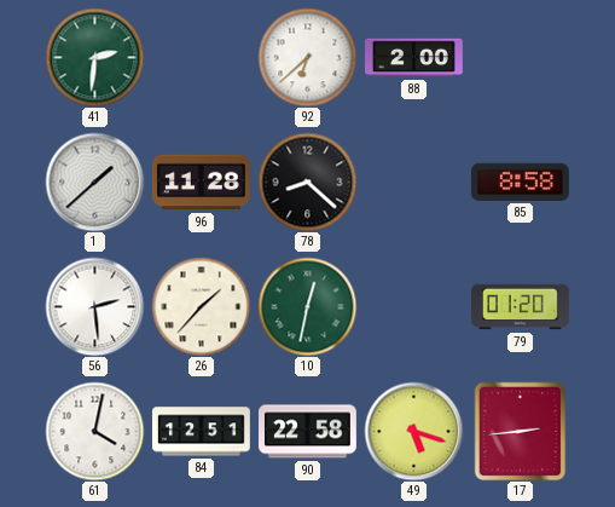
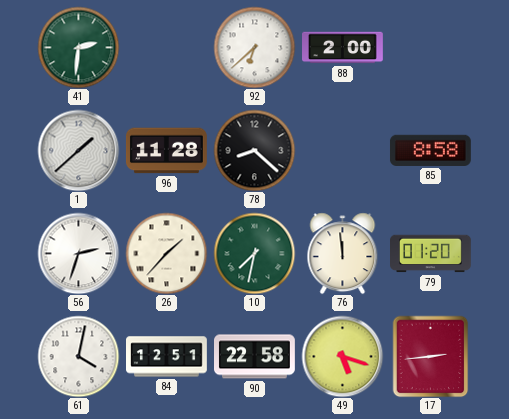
56: 2:29 -> 2:33 (78, 253)
10: 12:32 -> 7:32 (254, 253)
76: none -> 11:59 (343, 253)
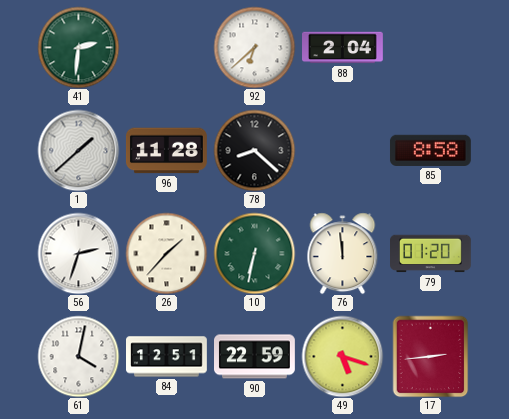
88: 2:00 -> 2:04 (343, 48)
10: 7:32 -> 6:32 (254, 253)
90: 22:58 -> 22:59 (255, 357)
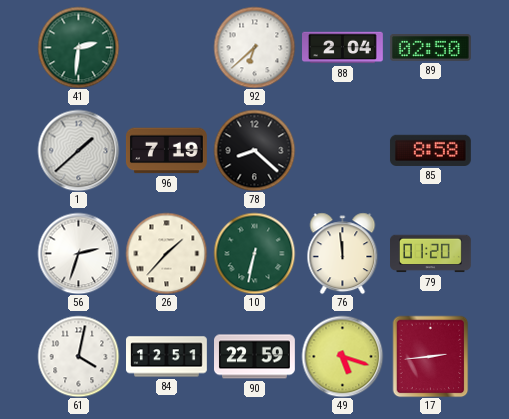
89: none -> 02:50 (430, 48)
96: 11:28 -> 7:19 (167, 151)
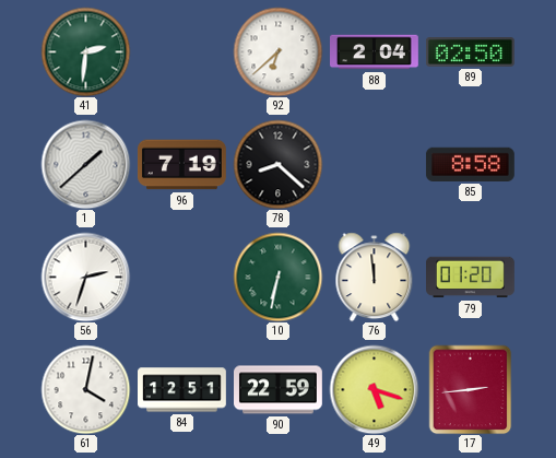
26: 1:37 -> none (166, 253)
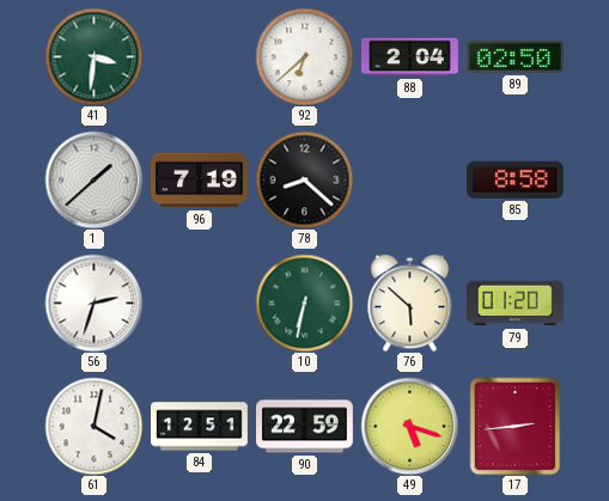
41: 2:31 -> 3:31 (93, 56)
76: 11:59 -> 5:52 (410, 303)
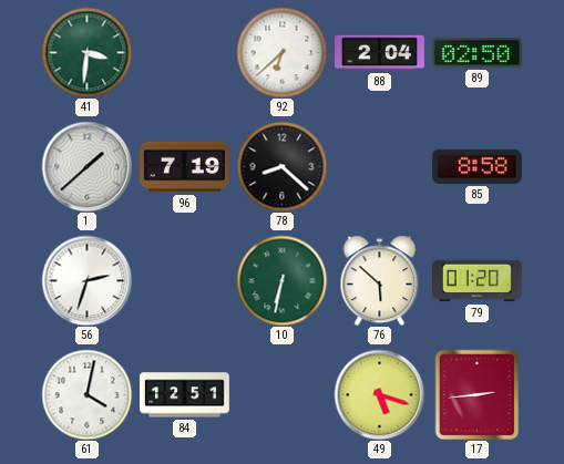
90: 22:59 -> none (305, 427)
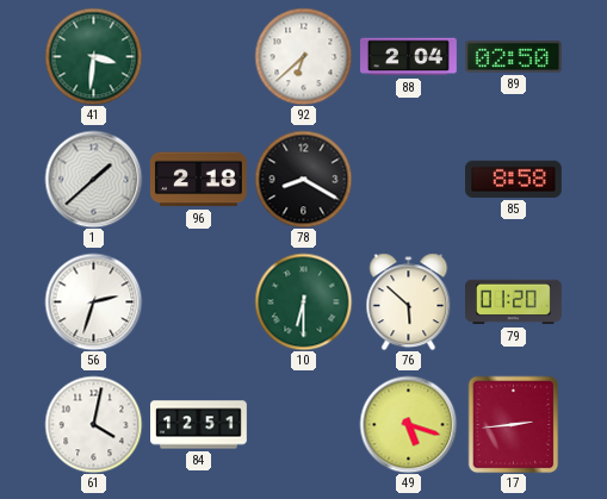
96: 7:19 -> 2:18 (199, 180)
78: 8:22 -> 8:20 (303, 179)
10: 6:32 -> 6:30 (303, 301)
